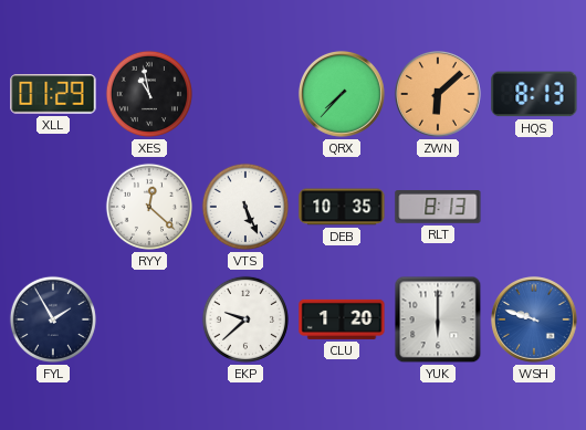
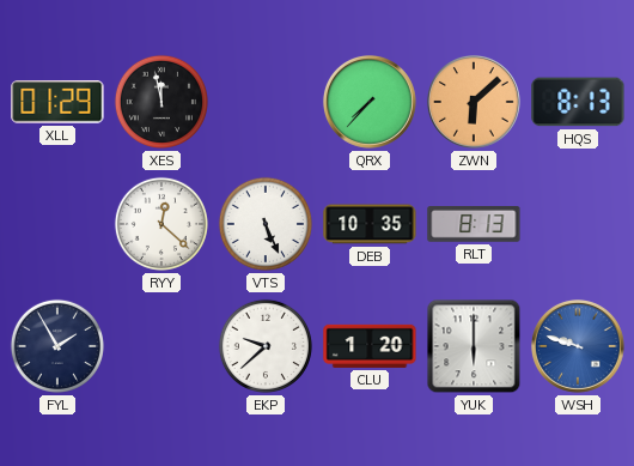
XES: 10:58 -> 11:58 (161, 102)
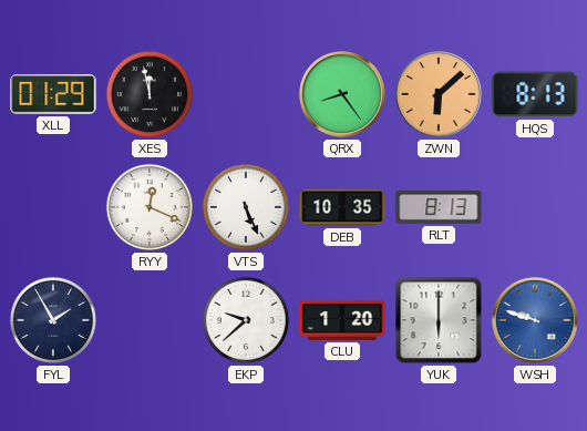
QRX: 7:37 -> 8:24 (342, 94)
RYY: 12:22 -> 12:19 (150, 207)
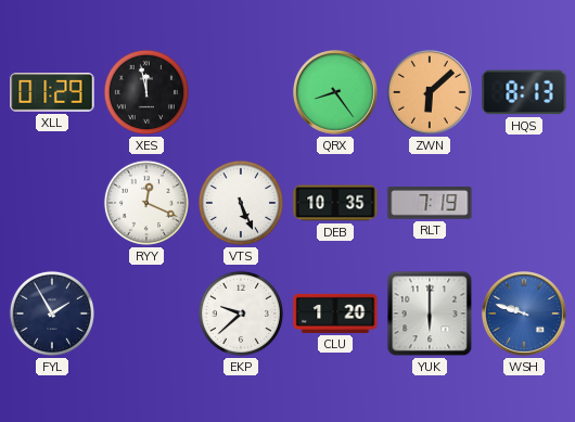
RLT: 8:13 -> 7:19 (430, 204)
